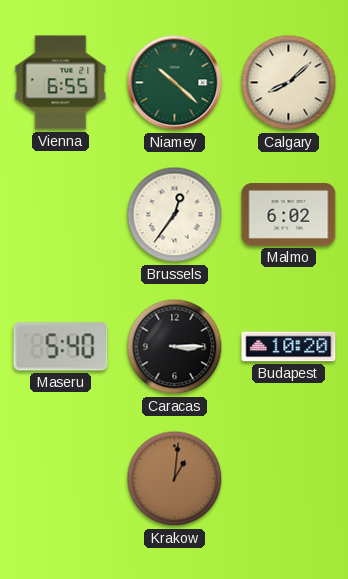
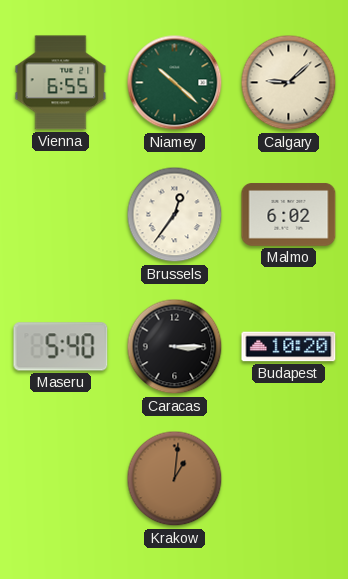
Calgary: 8:08 -> 9:08 (289, 83)
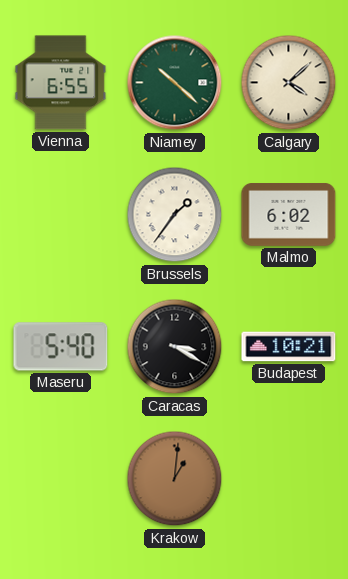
Calgary: 9:08 -> 4:08 (289, 83)
Brussels: 12:36 -> 1:36 (175, 215)
Caracas: 3:15 -> 3:20 (175, 347)
Budapest: 10:20 -> 10:21 (289, 347)
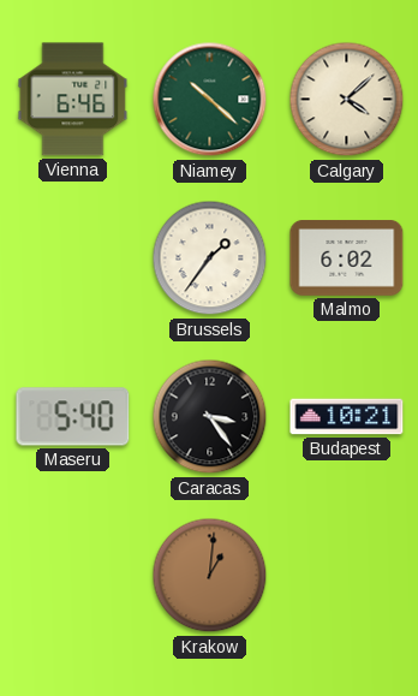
Vienna: 6:55 -> 6:46 (73, 100)
Caracas: 3:20 -> 3:24 (210, 417)
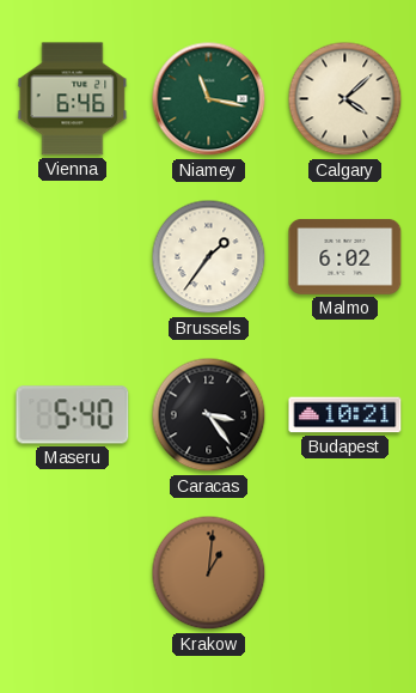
Niamey: 10:22 -> 11:17 (209, 99)
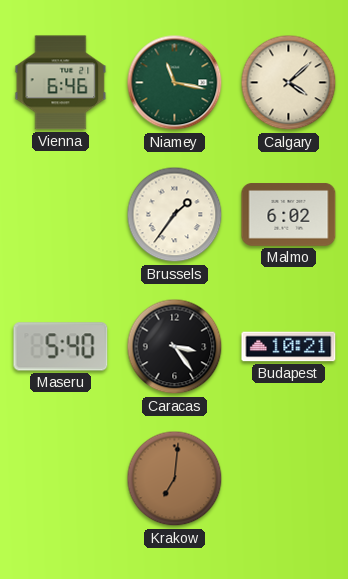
Krakow: 1:01 -> 7:01 (175, 479)
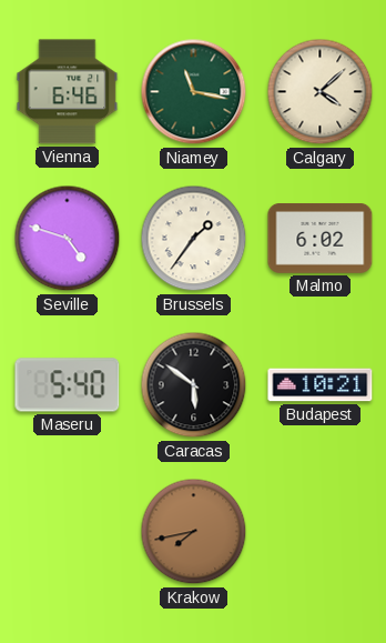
Seville: none -> 4:48 (68, 239)
Caracas: 3:24 -> 5:51 (194, 385)
Krakow: 7:01 -> 7:43 (194, 532)
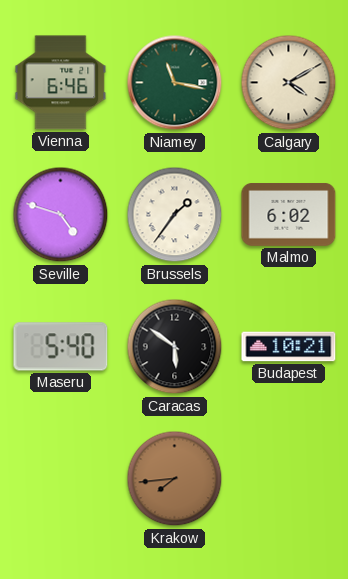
Calgary: 4:08 -> 4:10 (289, 83)
Krakow: 7:43 -> 7:44 (175, 479)
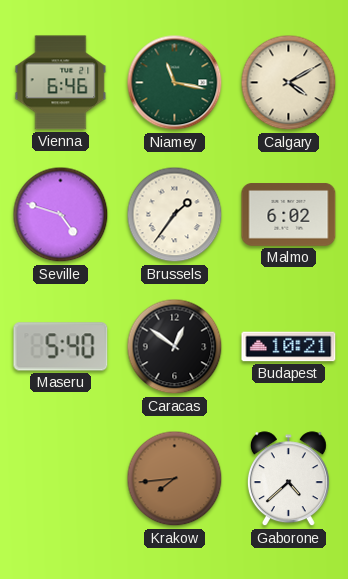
Caracas: 5:51 -> 12:51 (175, 347)
Gaborone: none -> 4:38 (288, 479)
